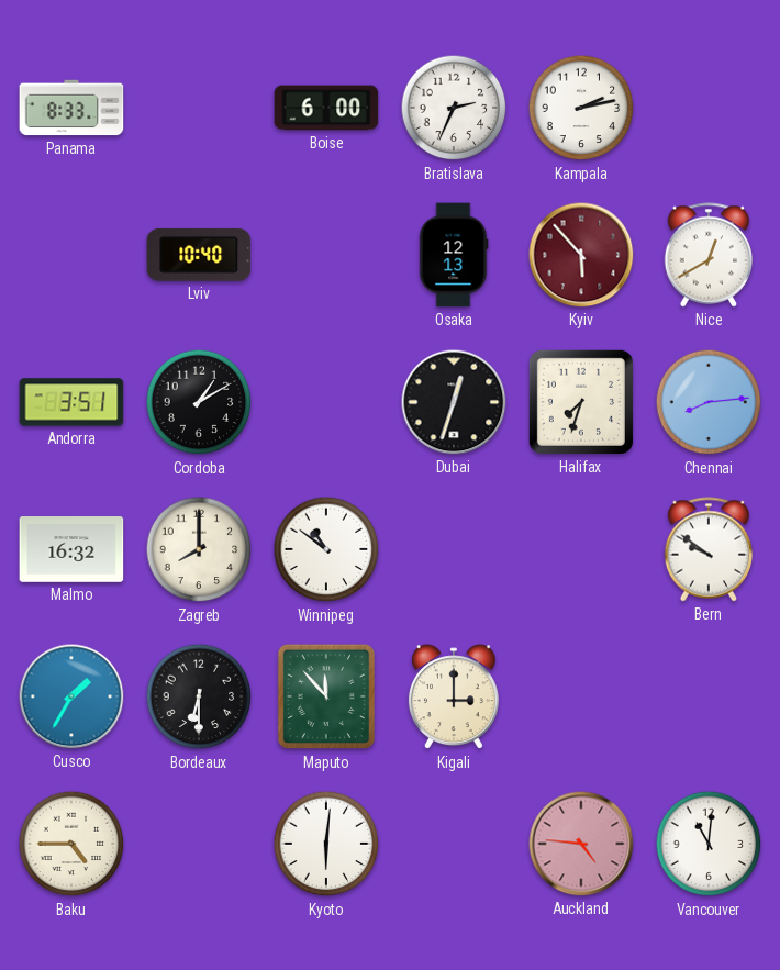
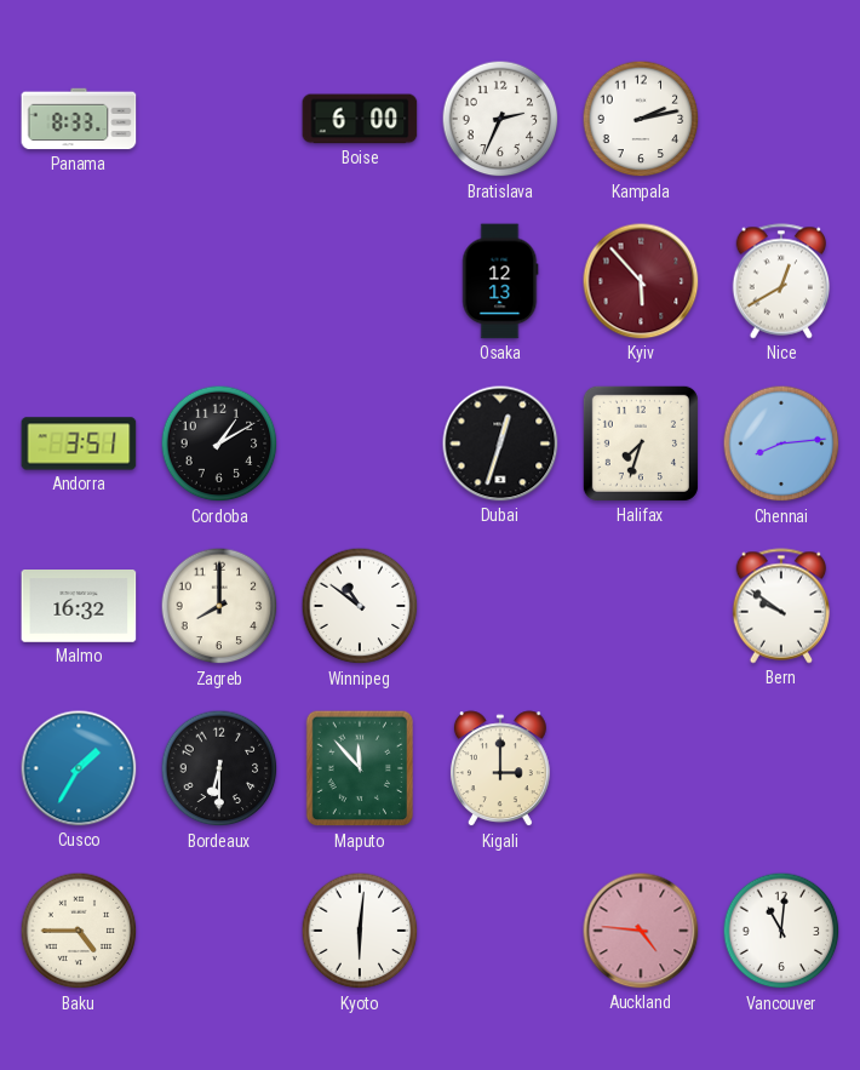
Lviv: 10:40 -> none (199, 255)
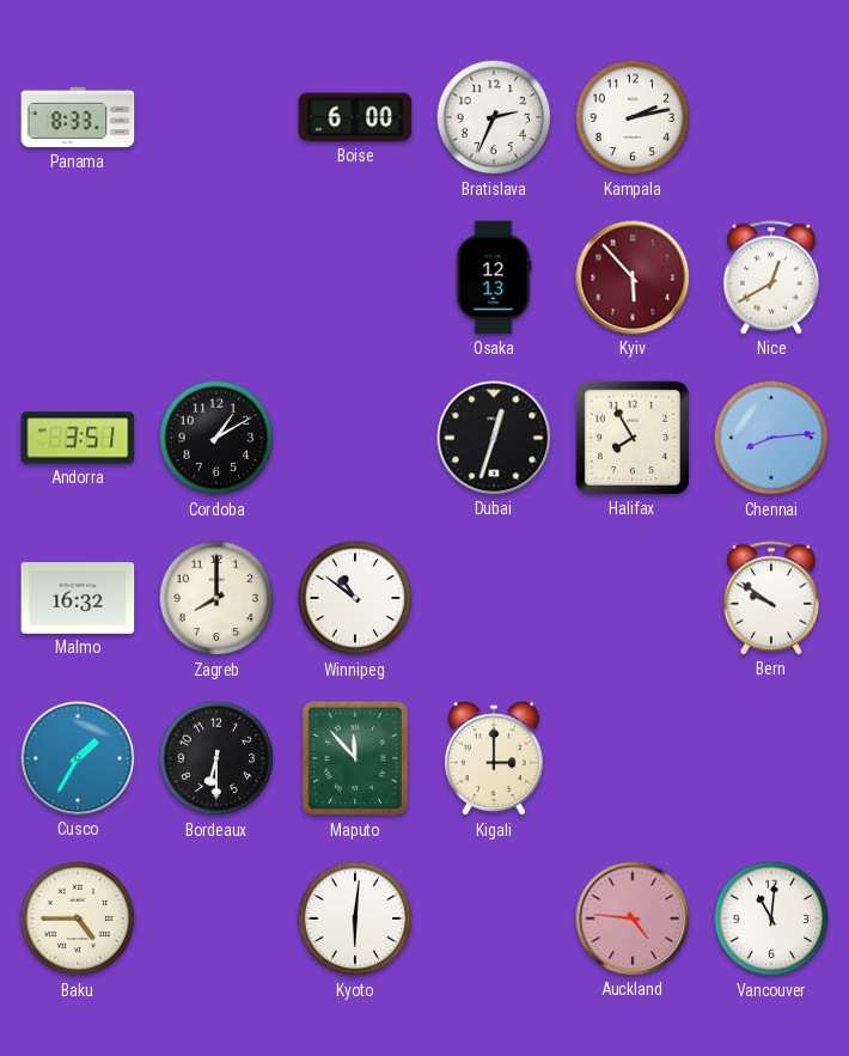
Halifax: 7:33 -> 7:55 (633, 438)
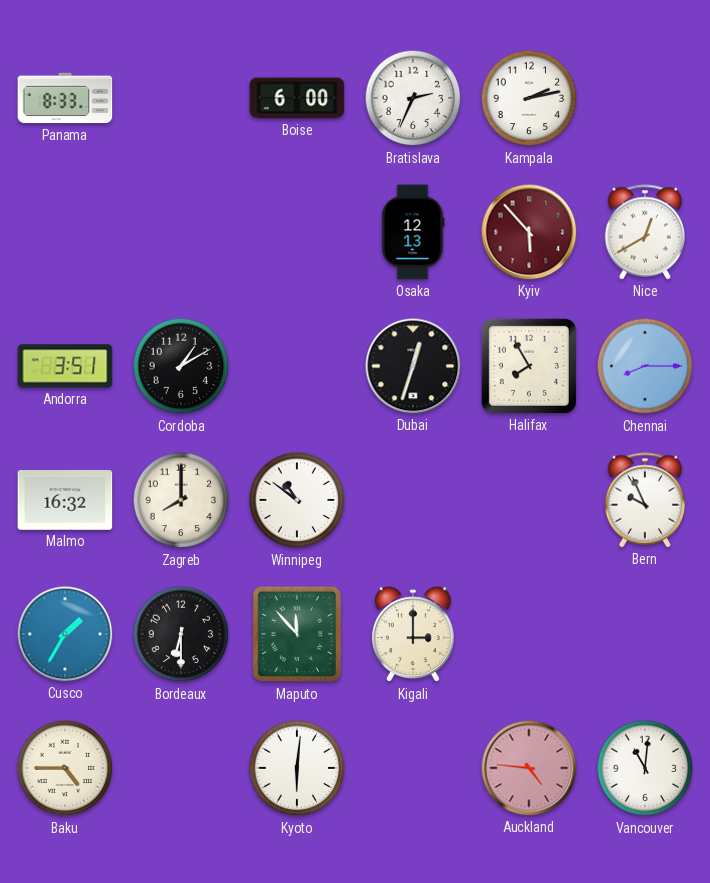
Chennai: 8:14 -> 8:15 (645, 366)
Bern: 9:51 -> 9:56 (645, 500)
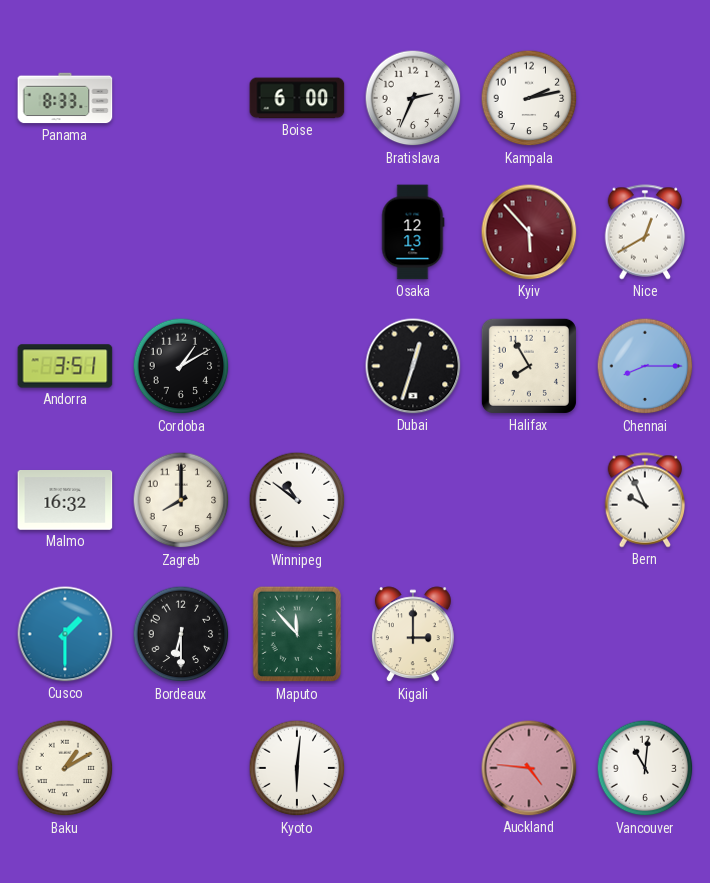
Cusco: 1:35 -> 1:30 (65, 634)
Baku: 4:45 -> 1:10 (65, 768)
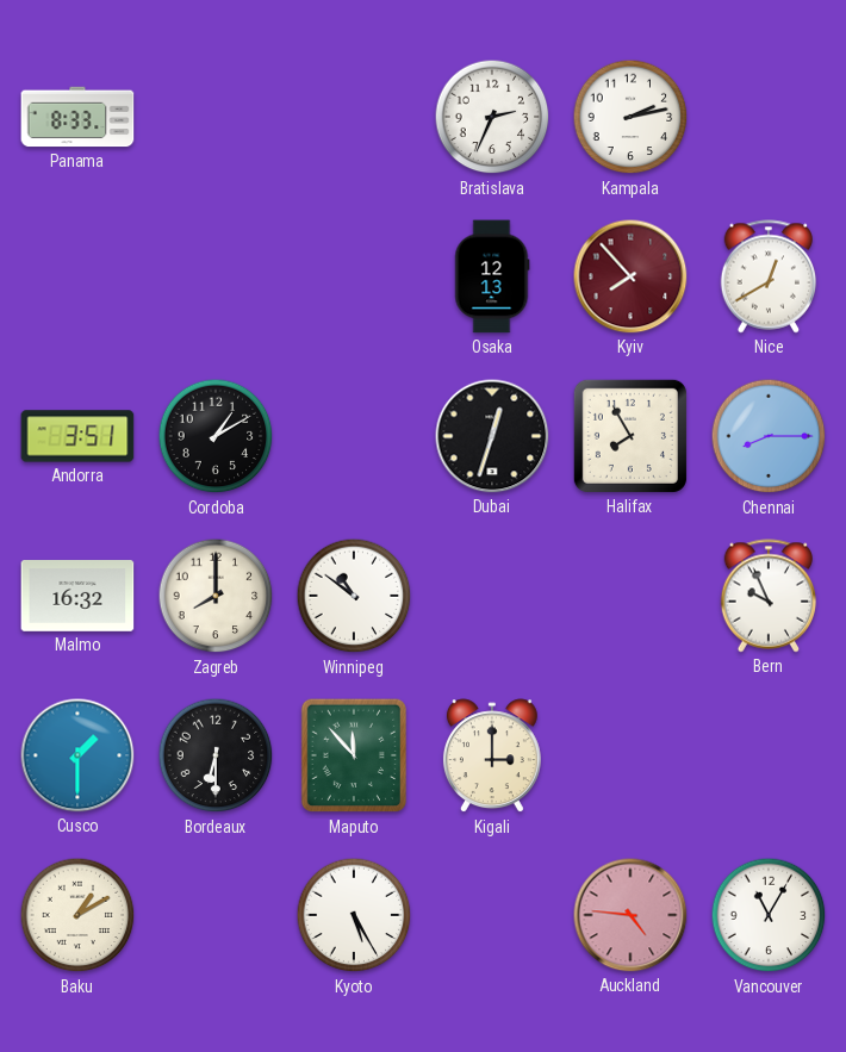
Boise: 6:00 -> none (297, 98)
Kyiv: 5:53 -> 7:53 (630, 276)
Kyoto: 6:01 -> 5:25 (354, 915)
Vancouver: 11:01 -> 11:05 (769, 915)
